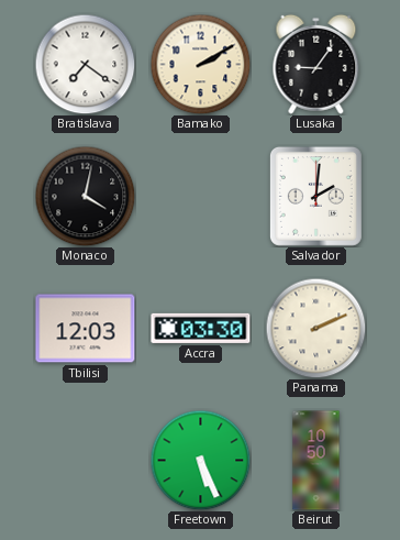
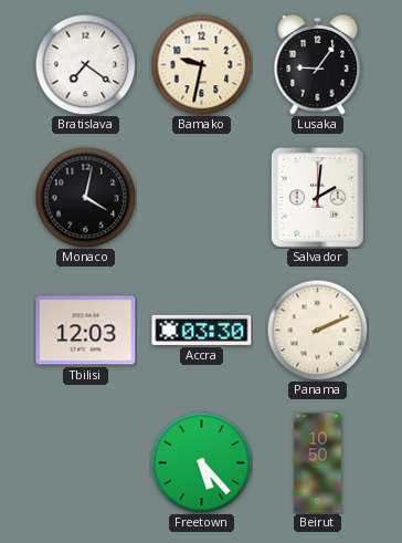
Bamako: 2:10 -> 9:32 (201, 64)
Freetown: 5:26 -> 5:23 (201, 462)
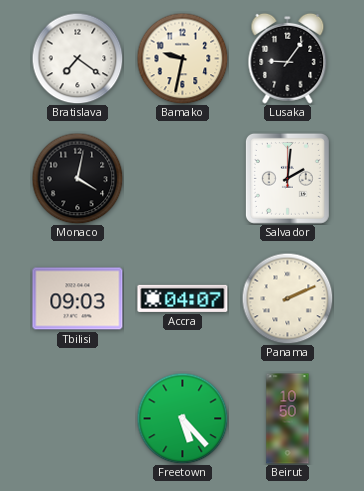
Tbilisi: 12:03 -> 09:03 (78, 299)
Accra: 03:30 -> 04:07 (183, 298)
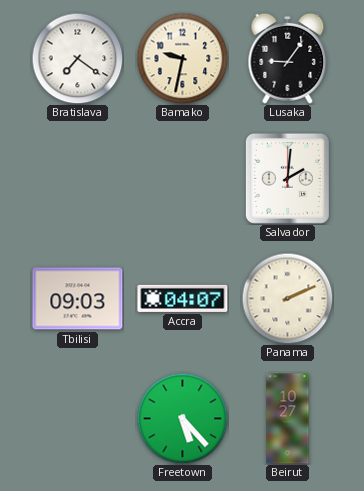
Monaco: 4:02 -> none (77, 178)
Beirut: 10:50 -> 10:27 (288, 419)
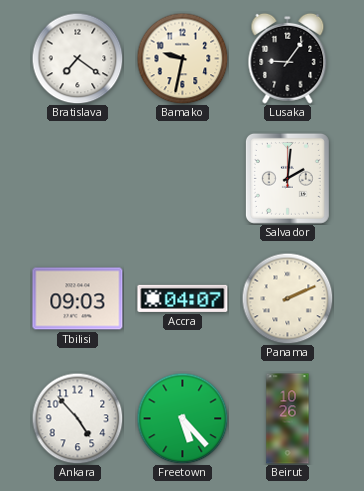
Ankara: none -> 4:53 (77, 418)
Beirut: 10:27 -> 10:26 (288, 419)
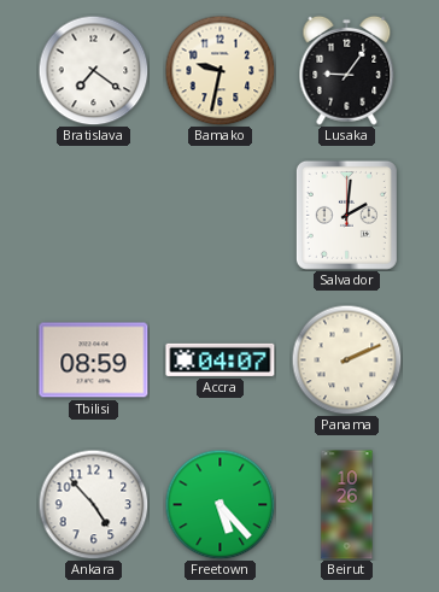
Tbilisi: 09:03 -> 08:59 (94, 361)
